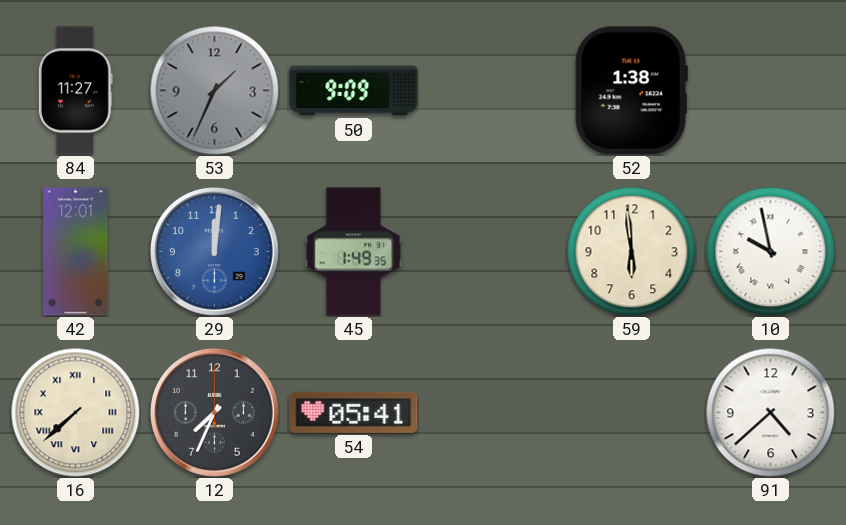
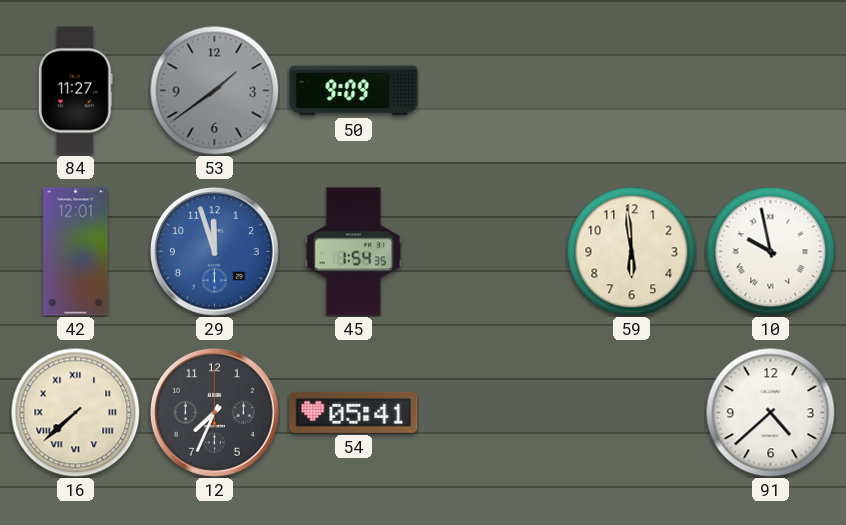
53: 1:34 -> 1:39 (214, 90)
52: 1:38 -> none (631, 91)
29: 12:01 -> 11:57 (215, 252)
45: 1:49 -> 1:54 (354, 252)
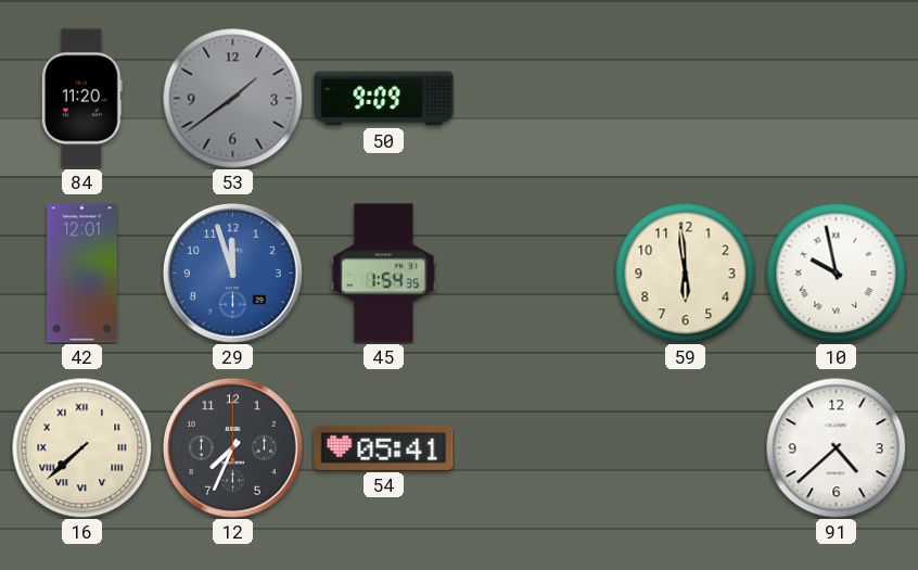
84: 11:27 -> 11:20 (81, 99)
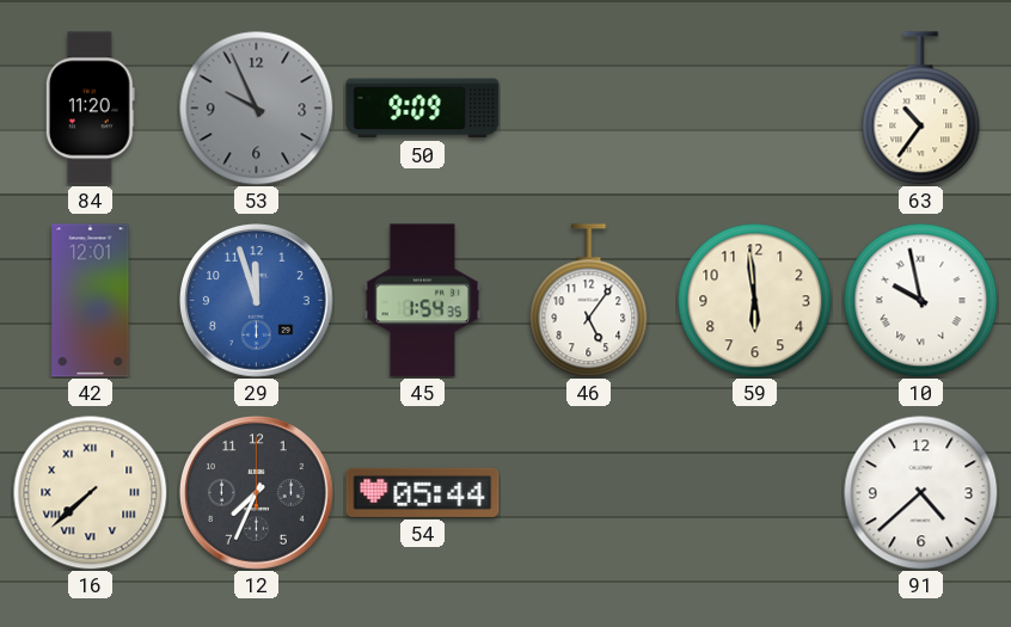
53: 1:39 -> 9:56 (256, 107)
63: none -> 10:36 (921, 109)
46: none -> 5:06 (589, 301)
54: 05:41 -> 05:44 (423, 492)
